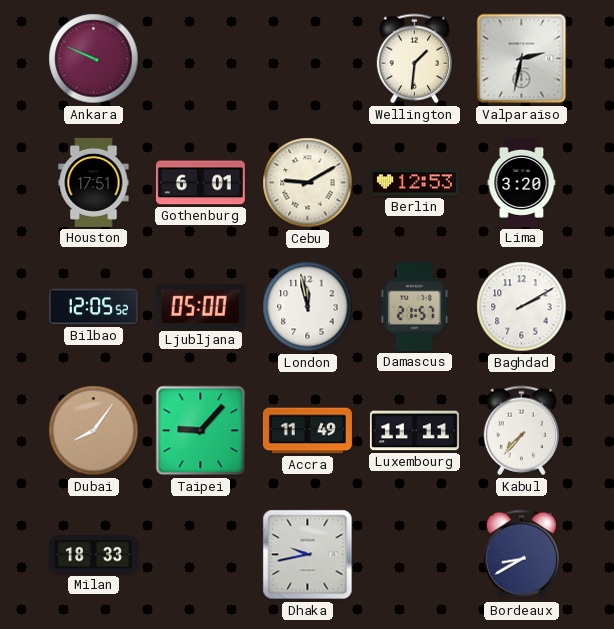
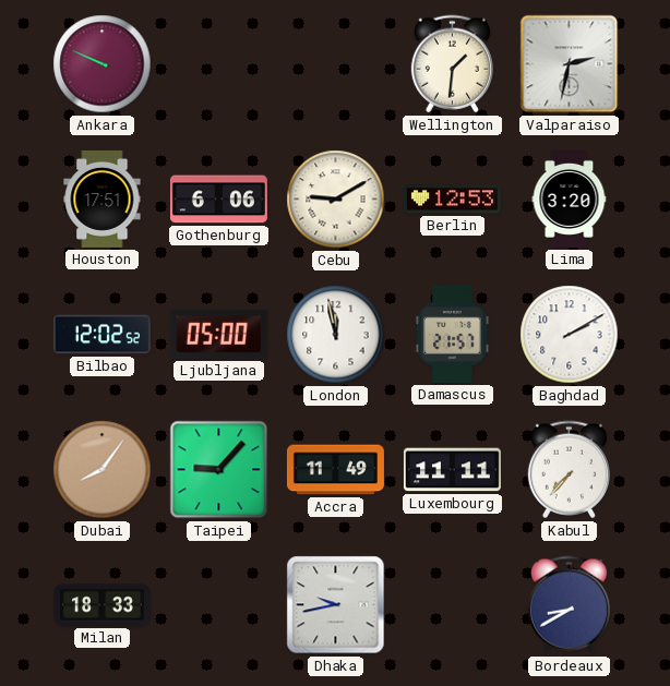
Gothenburg: 6:01 -> 6:06 (218, 200)
Bilbao: 12:05 -> 12:02 (101, 335)
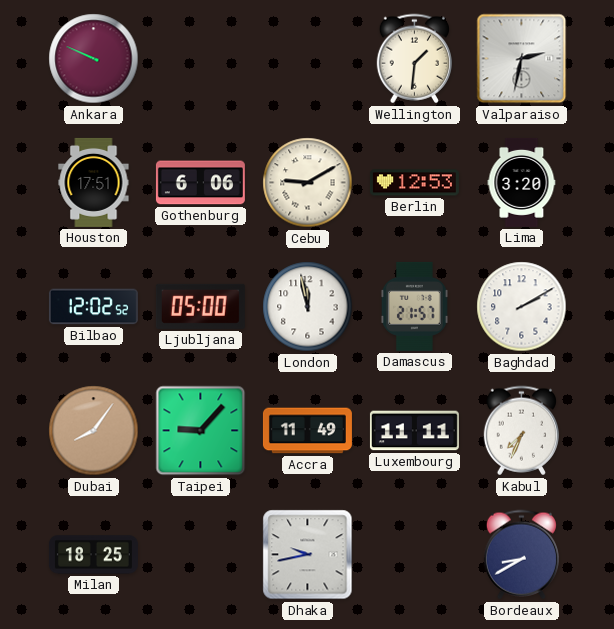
Kabul: 7:37 -> 7:34 (521, 431)
Milan: 18:33 -> 18:25 (93, 555)
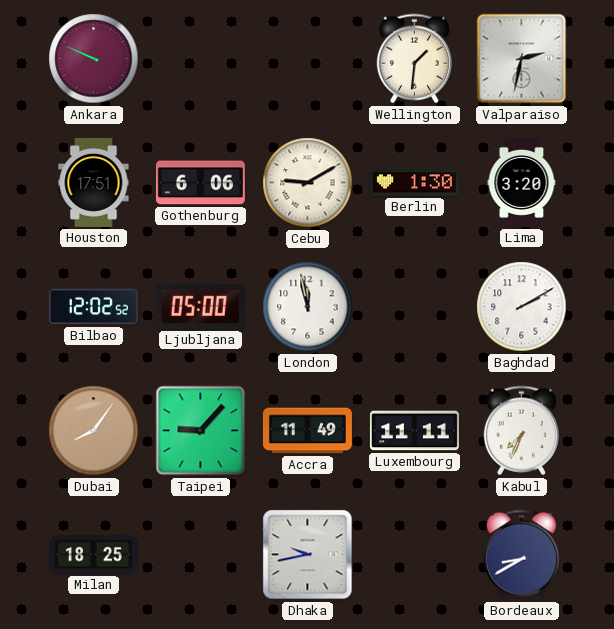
Berlin: 12:53 -> 1:30 (414, 183)
Damascus: 21:57 -> none (414, 306)
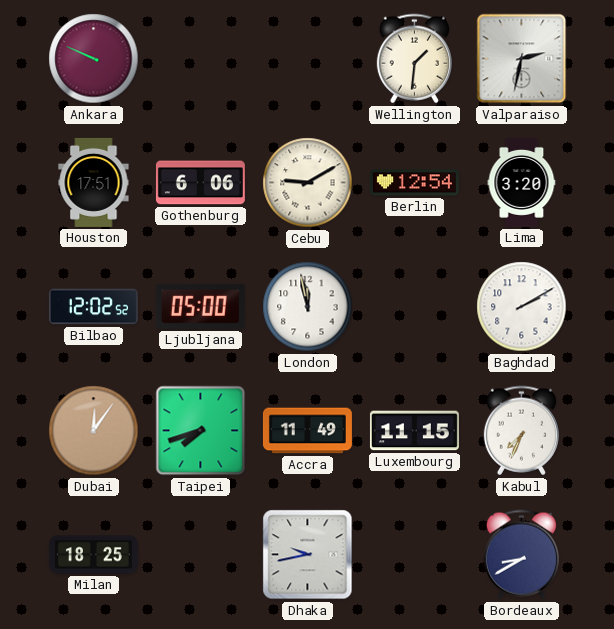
Berlin: 1:30 -> 12:54 (414, 183)
Dubai: 8:06 -> 12:06 (94, 431)
Taipei: 9:07 -> 7:42 (201, 431)
Luxembourg: 11:11 -> 11:15 (414, 431)
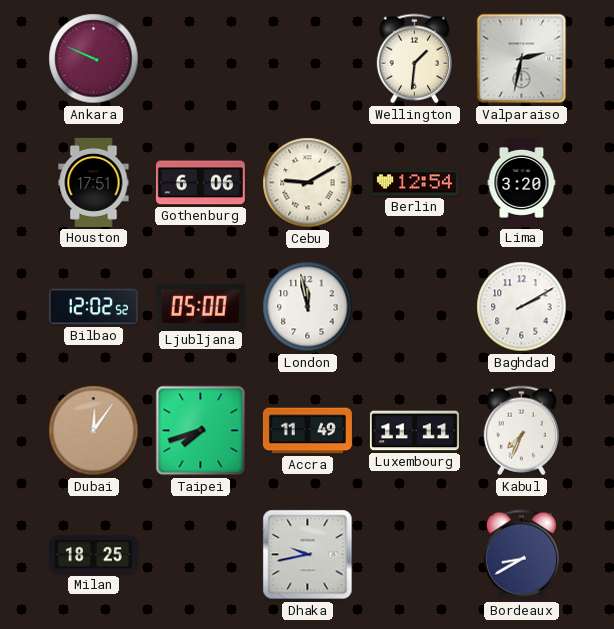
Luxembourg: 11:15 -> 11:11 (414, 431)
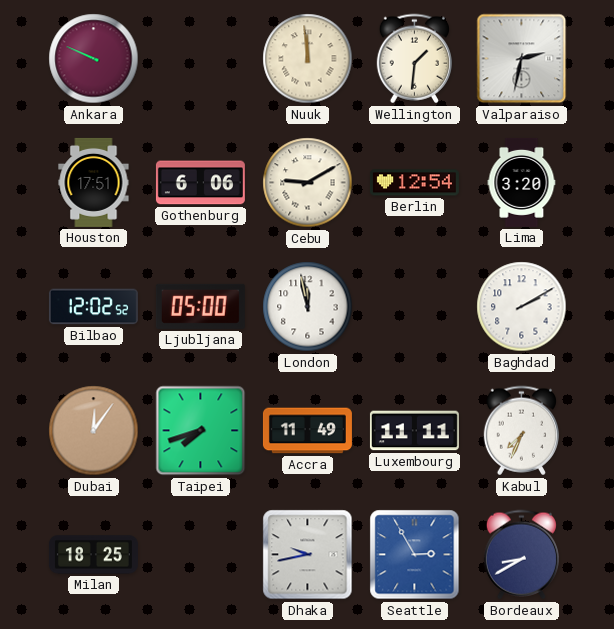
Nuuk: none -> 11:59 (308, 59)
Seattle: none -> 2:55 (415, 555)
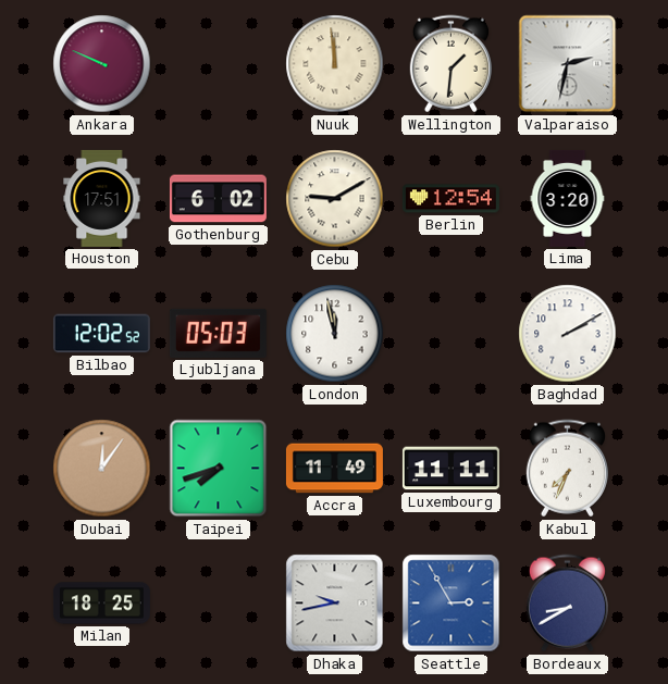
Gothenburg: 6:06 -> 6:02 (218, 199)
Ljubljana: 05:00 -> 05:03 (218, 333)
